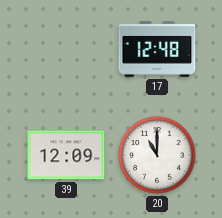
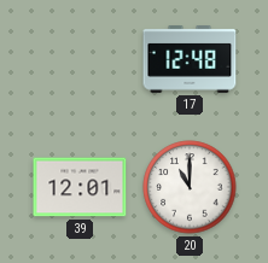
39: 12:09 -> 12:01 (80, 187)
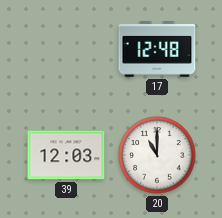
39: 12:01 -> 12:03 (66, 155)
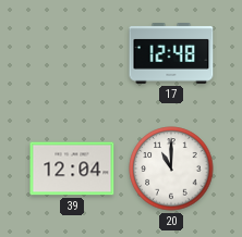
39: 12:03 -> 12:04 (72, 169)
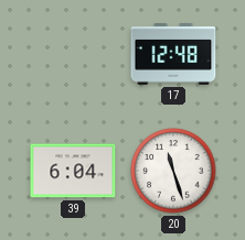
39: 12:04 -> 6:04 (73, 171)
20: 11:00 -> 11:27 (173, 171)
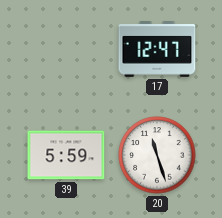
17: 12:48 -> 12:47 (157, 50)
39: 6:04 -> 5:59 (66, 155)
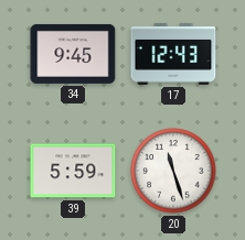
34: none -> 9:45 (73, 54)
17: 12:47 -> 12:43 (173, 55)
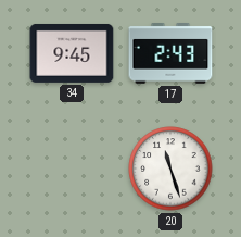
17: 12:43 -> 2:43 (170, 54)
39: 5:59 -> none (73, 171)
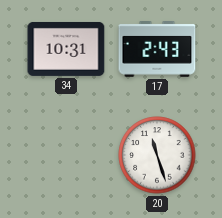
34: 9:45 -> 10:31 (66, 49)
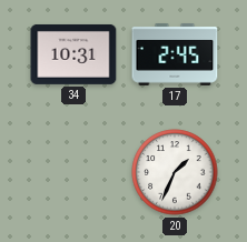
17: 2:43 -> 2:45 (175, 56)
20: 11:27 -> 1:34 (175, 172)
